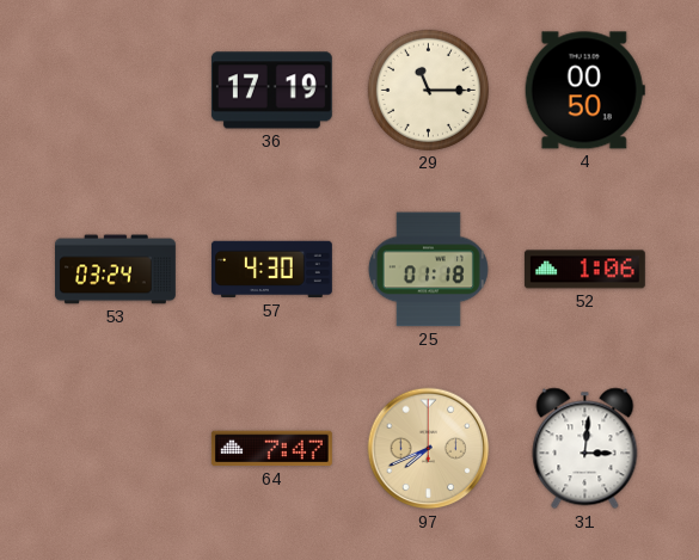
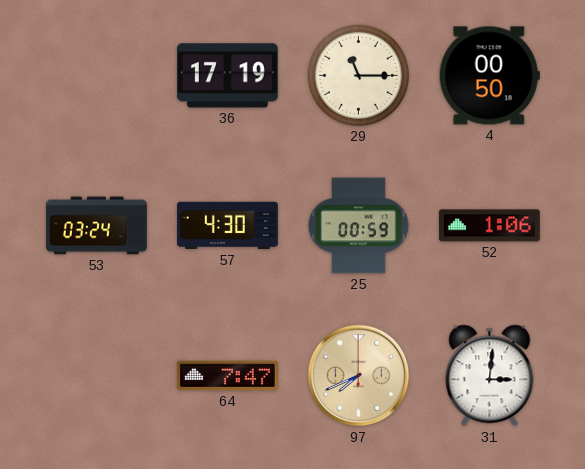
25: 01:18 -> 00:59 (358, 226)
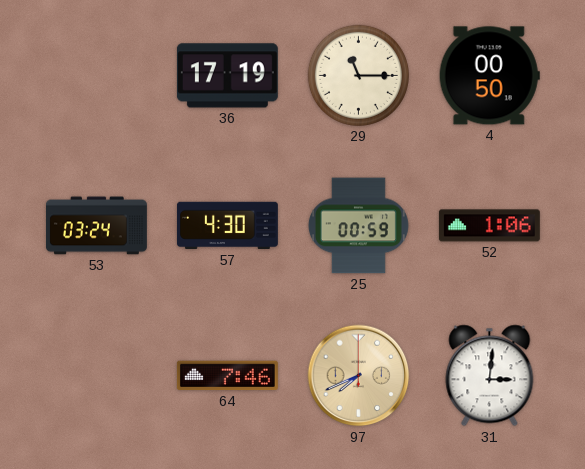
64: 7:47 -> 7:46 (227, 376)
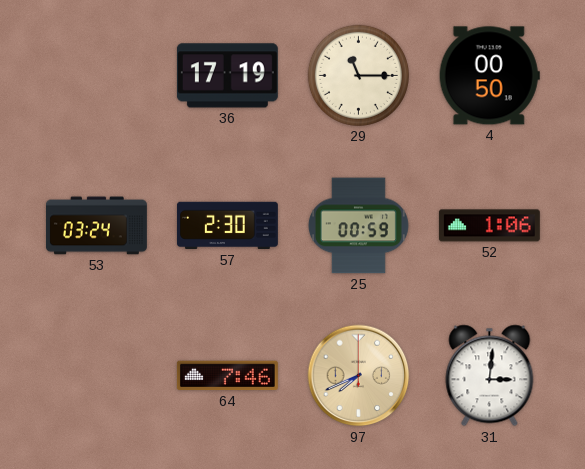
57: 4:30 -> 2:30 (227, 226)
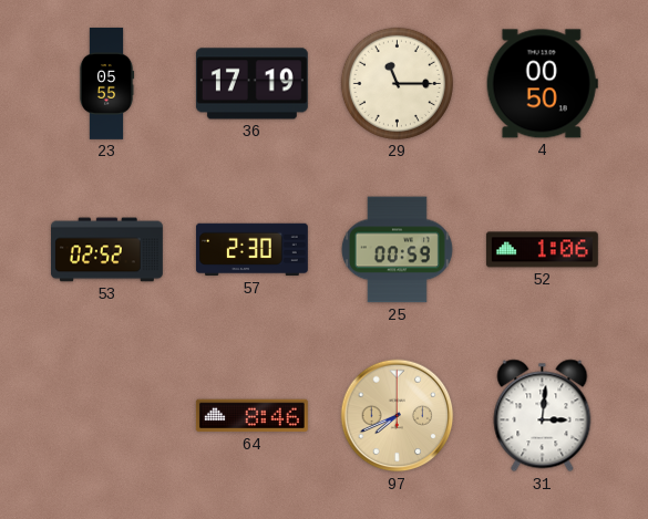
23: none -> 05:55 (106, 83)
53: 03:24 -> 02:52 (107, 250)
64: 7:46 -> 8:46 (251, 416)
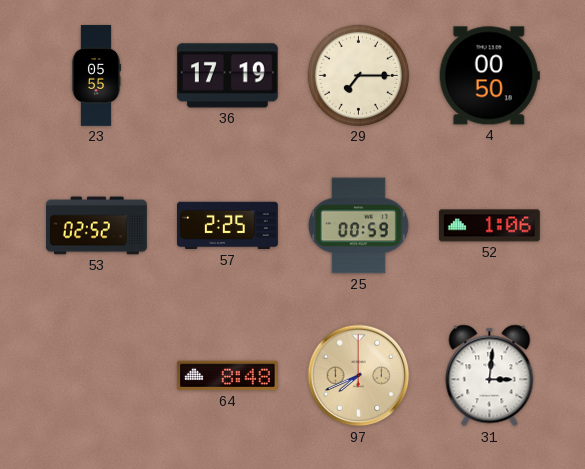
29: 11:15 -> 7:15 (358, 75)
57: 2:30 -> 2:25 (227, 226)
64: 8:46 -> 8:48 (227, 376)
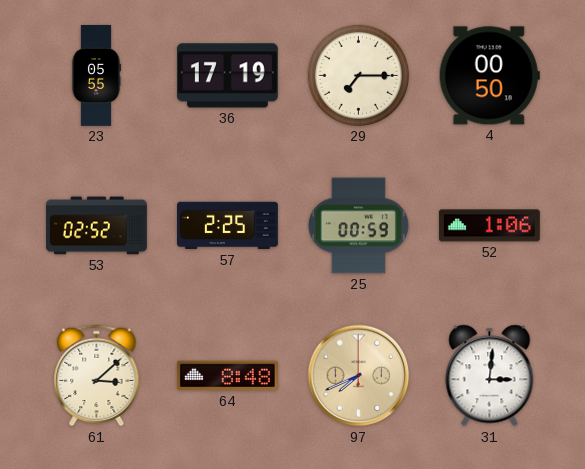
61: none -> 3:08 (97, 376)
